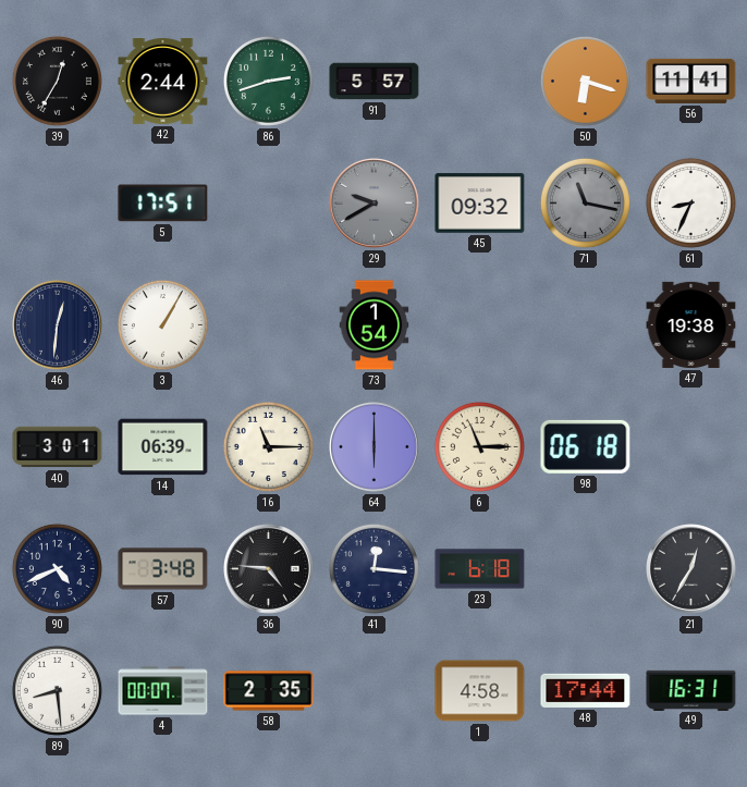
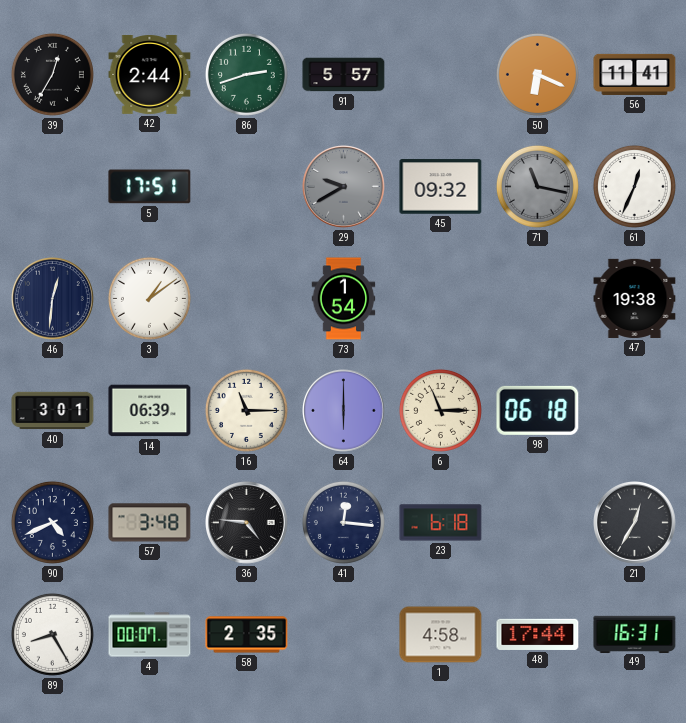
50: 6:18 -> 6:19 (537, 74)
61: 8:34 -> 12:34 (634, 186)
3: 1:05 -> 1:09 (149, 298)
89: 8:29 -> 8:25 (52, 634)
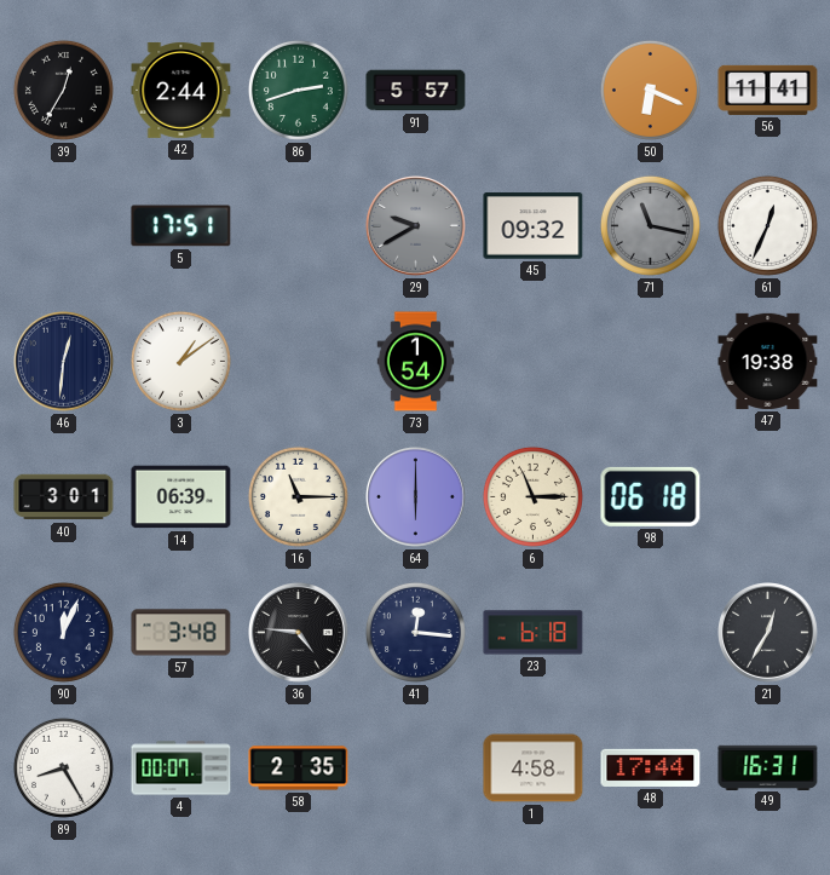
90: 4:41 -> 12:04 (63, 632)
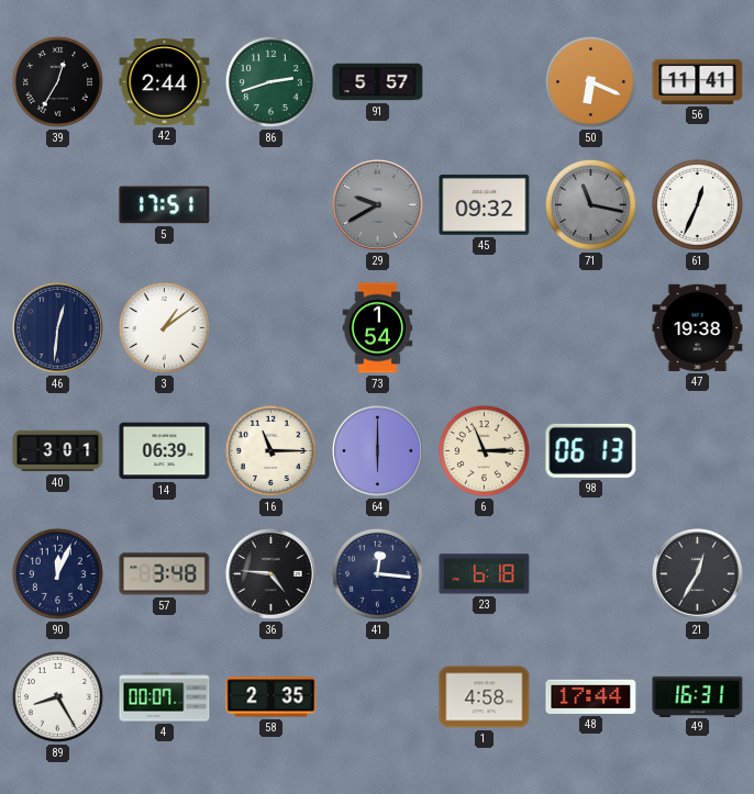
98: 06:18 -> 06:13 (591, 450)
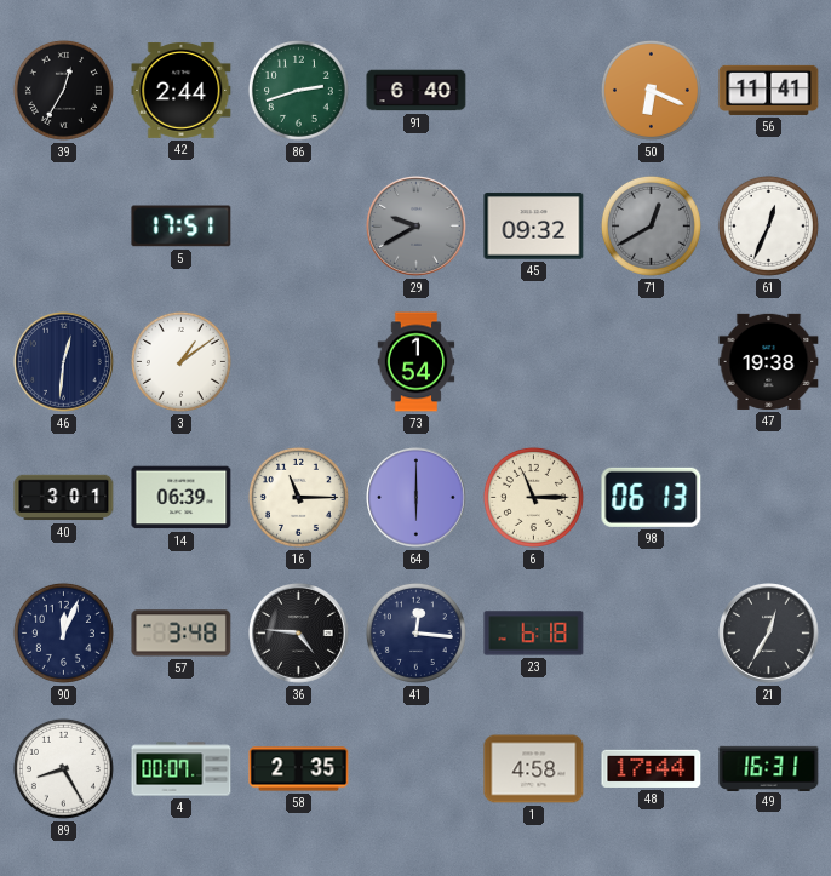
91: 5:57 -> 6:40 (417, 91)
71: 11:17 -> 12:40 (651, 225)
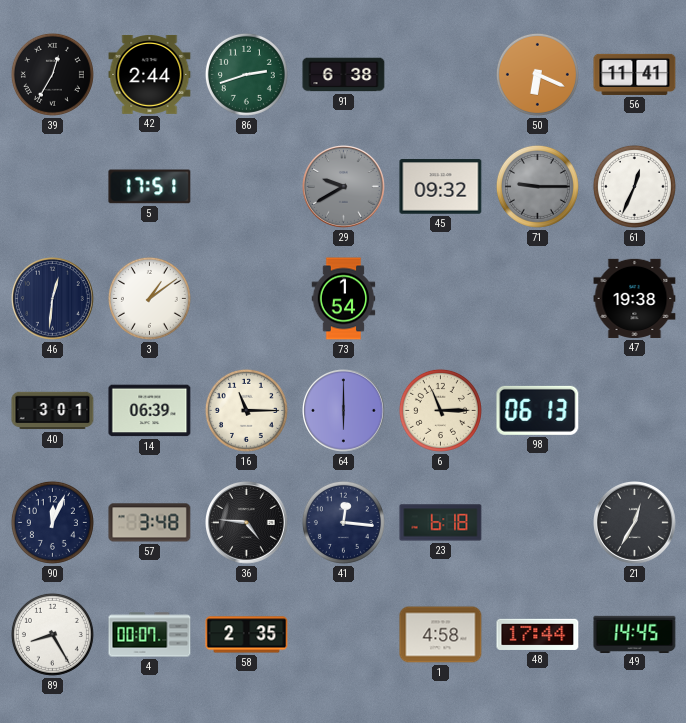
91: 6:40 -> 6:38 (344, 75)
71: 12:40 -> 9:15 (537, 186)
49: 16:31 -> 14:45 (635, 634)
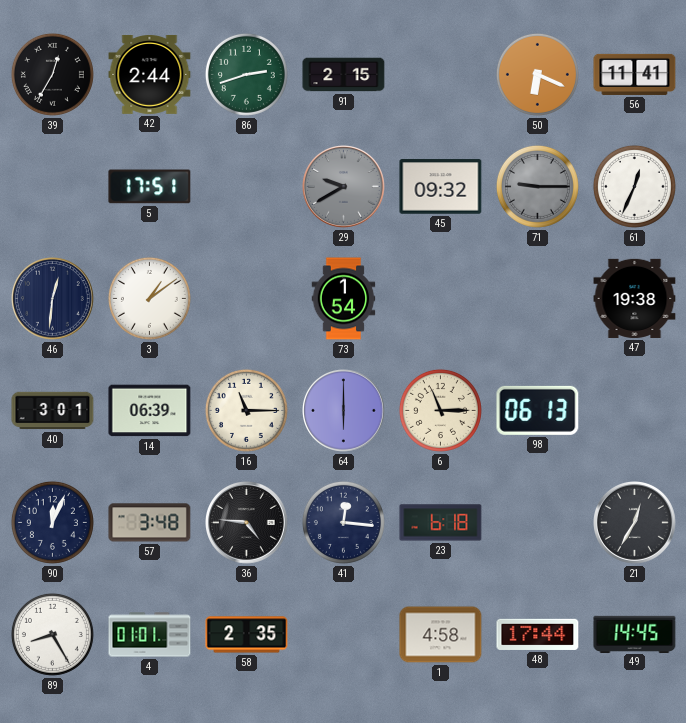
91: 6:38 -> 2:15 (344, 75)
4: 00:07 -> 01:01 (150, 635)
